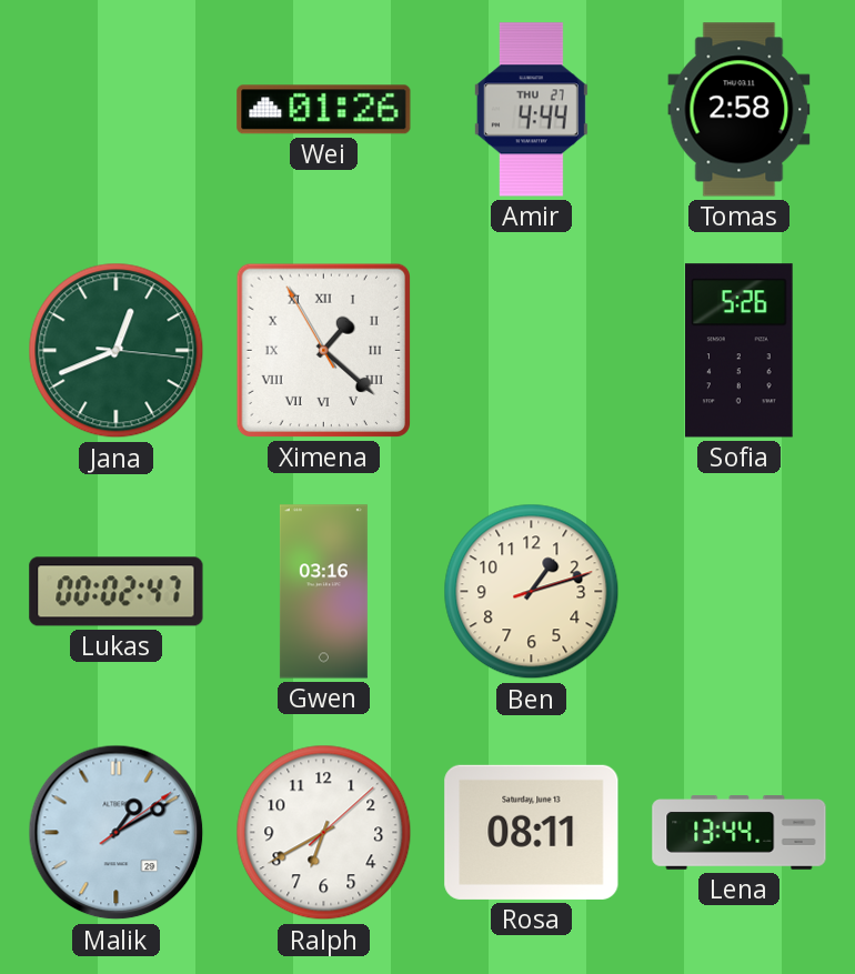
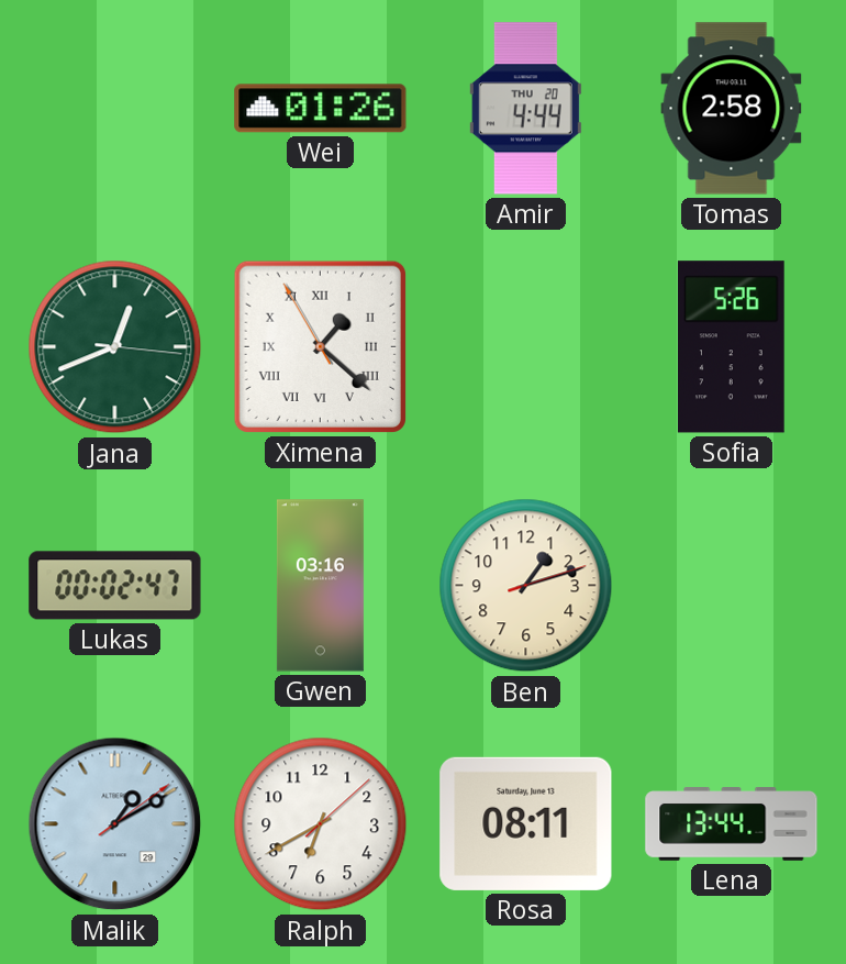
Amir date: THU 27 -> THU 20 (525, 109)
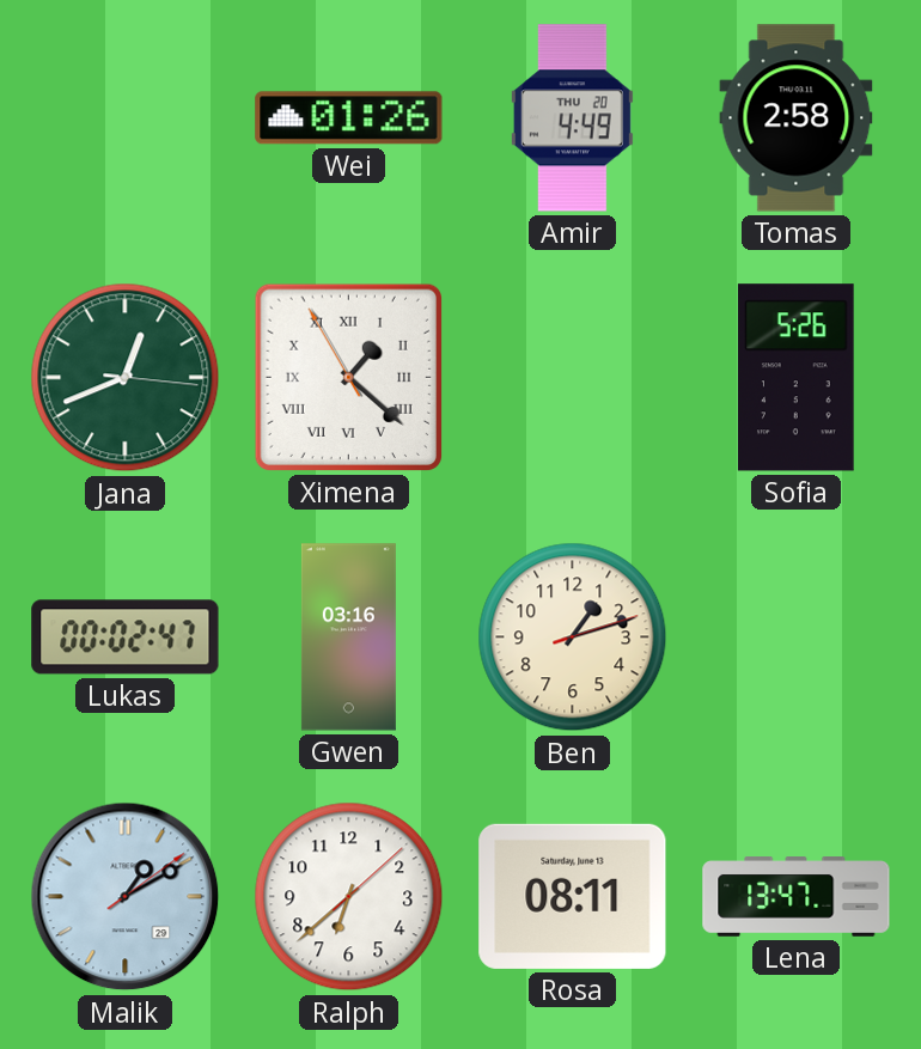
Amir: 4:44 -> 4:49 (572, 118)
Ralph: 6:40 -> 6:38 (349, 897)
Lena: 13:44 -> 13:47 (797, 897)
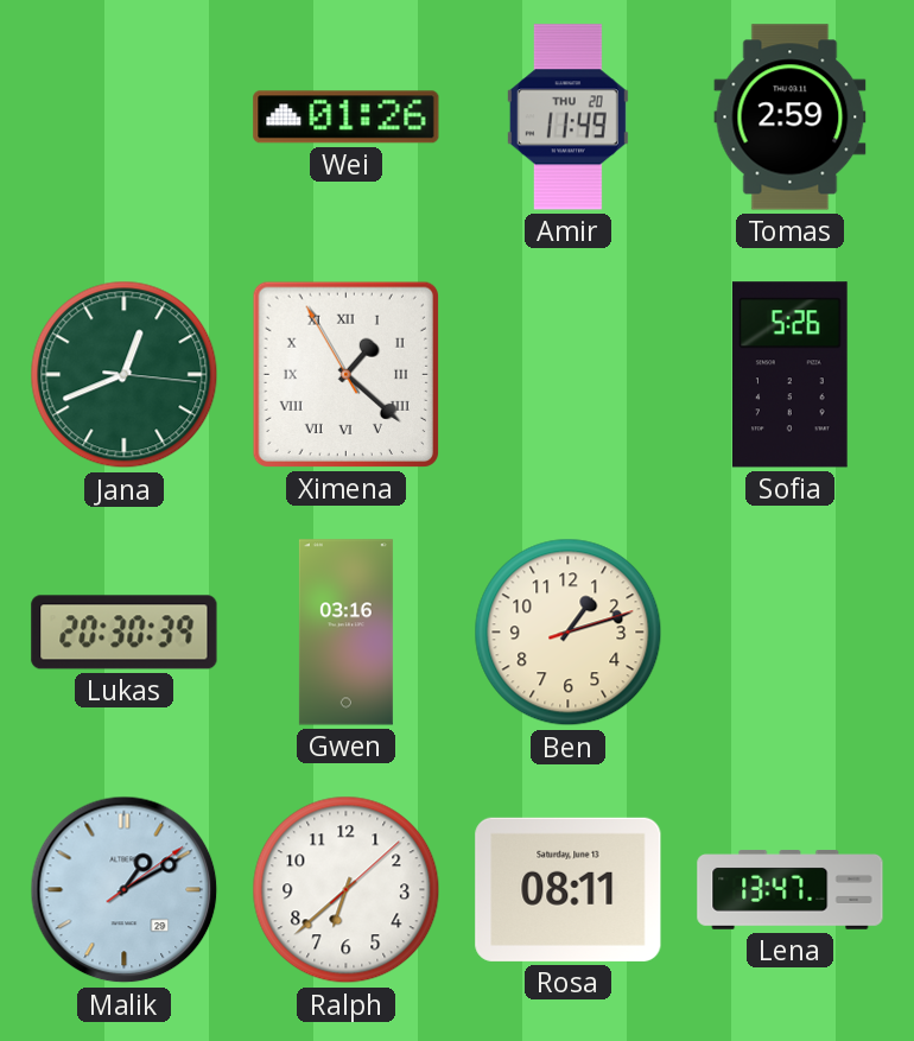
Amir: 4:49 -> 11:49 (567, 118)
Tomas: 2:58 -> 2:59 (791, 118)
Lukas: 00:02 -> 20:30 (125, 633)
